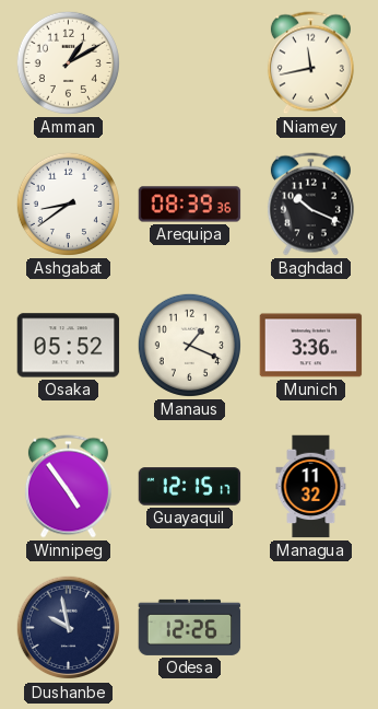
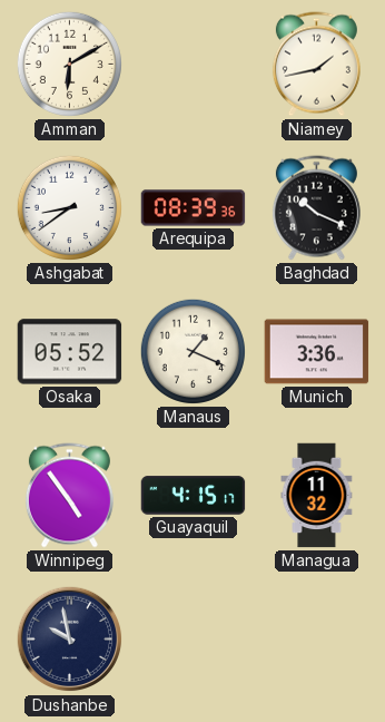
Amman: 1:10 -> 6:10 (69, 64)
Niamey: 11:43 -> 1:43 (316, 65)
Guayaquil: 12:15 -> 4:15 (194, 496)
Odesa: 12:26 -> none (190, 627)
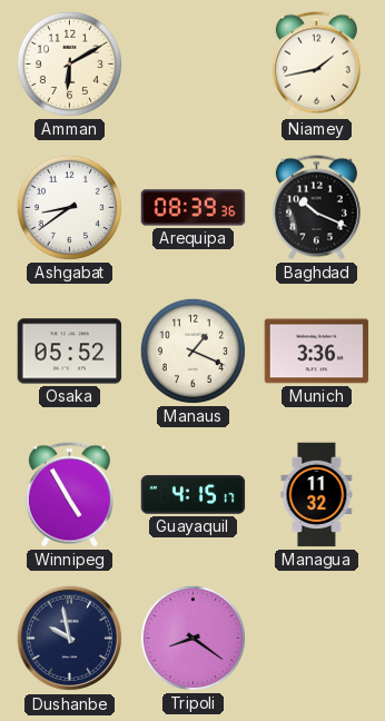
Winnipeg: 4:54 -> 4:55 (69, 495)
Tripoli: none -> 8:21 (192, 638)
